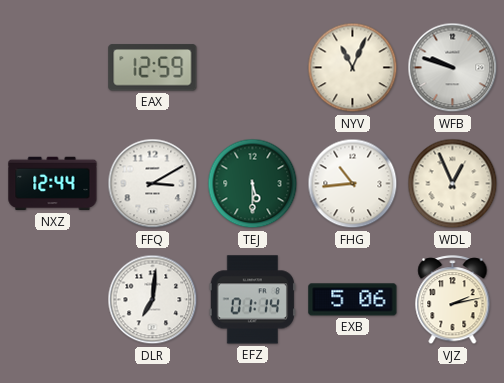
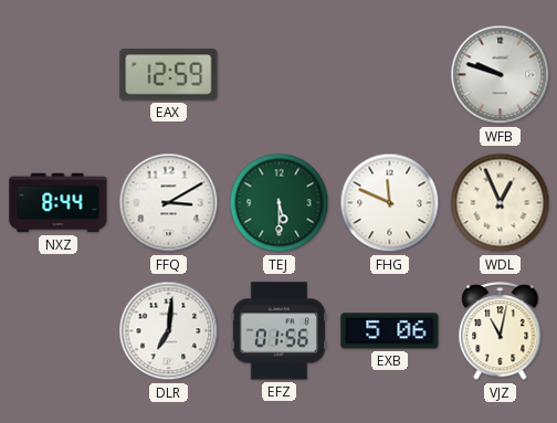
NYV: 11:04 -> none (353, 68)
NXZ: 12:44 -> 8:44 (59, 203)
FHG: 10:44 -> 11:49 (390, 203)
EFZ: 01:14 -> 01:56 (278, 331)
VJZ: 2:13 -> 11:02 (501, 331)
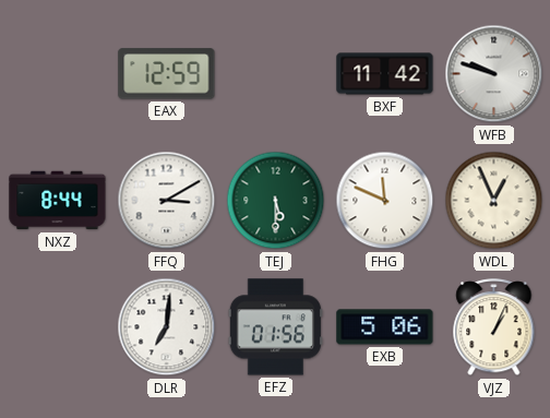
BXF: none -> 11:42 (385, 74)
VJZ: 11:02 -> 1:04 (494, 327)
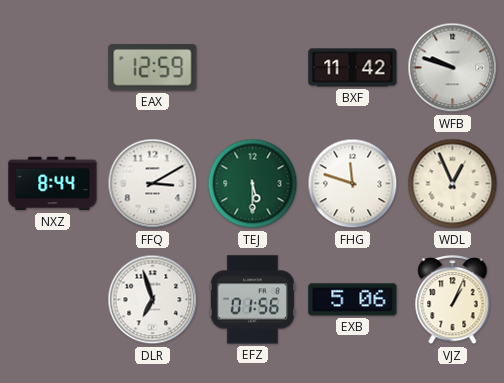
FHG: 11:49 -> 11:48 (353, 184)
DLR: 7:01 -> 6:57 (153, 300)
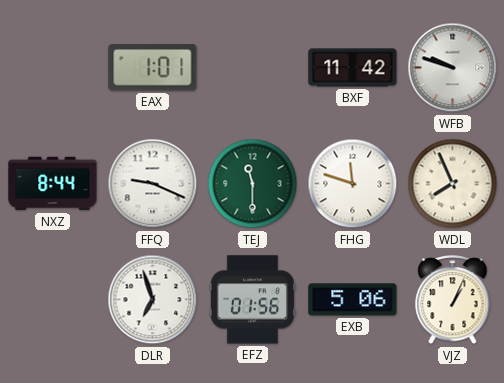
EAX: 12:59 -> 1:01 (153, 68)
FFQ: 3:10 -> 9:19 (153, 184)
TEJ: 5:30 -> 11:30 (253, 184)
WDL: 12:56 -> 7:56 (453, 184)
